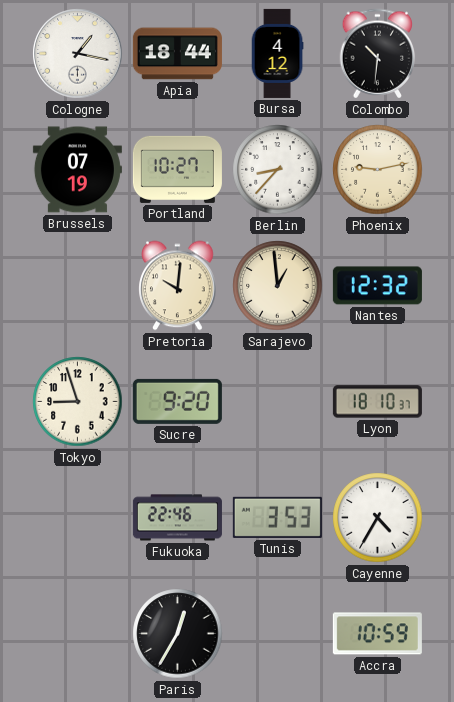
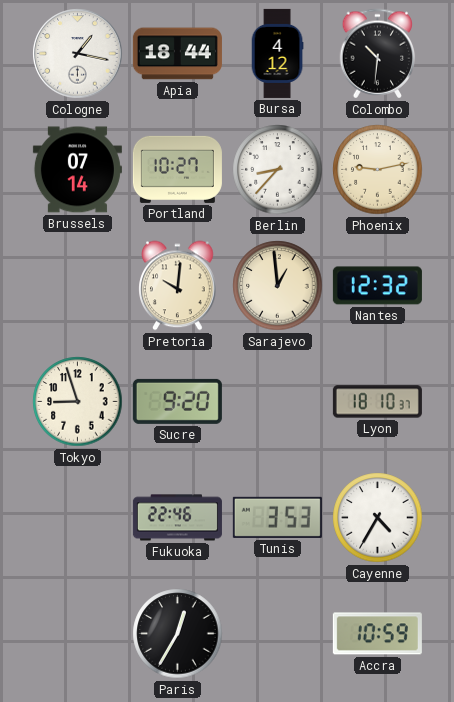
Brussels: 07:19 -> 07:14 (77, 170)
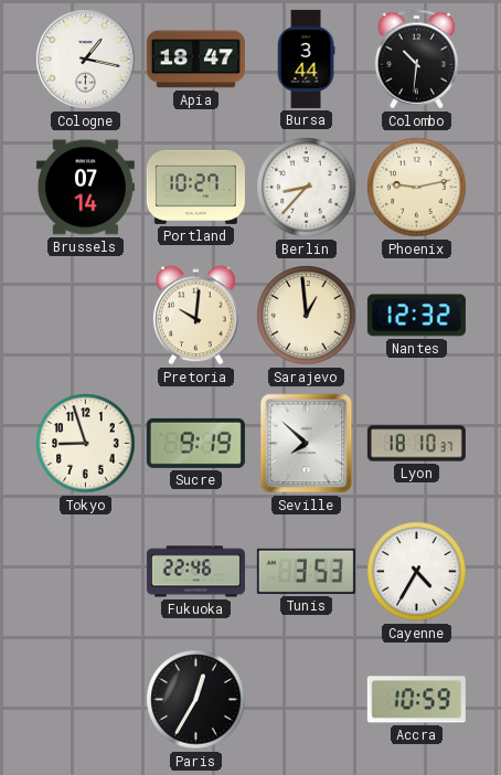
Apia: 18:44 -> 18:47 (195, 60)
Bursa: 4:12 -> 3:44 (306, 59)
Sucre: 9:20 -> 9:19 (195, 443)
Seville: none -> 7:52 (307, 444)
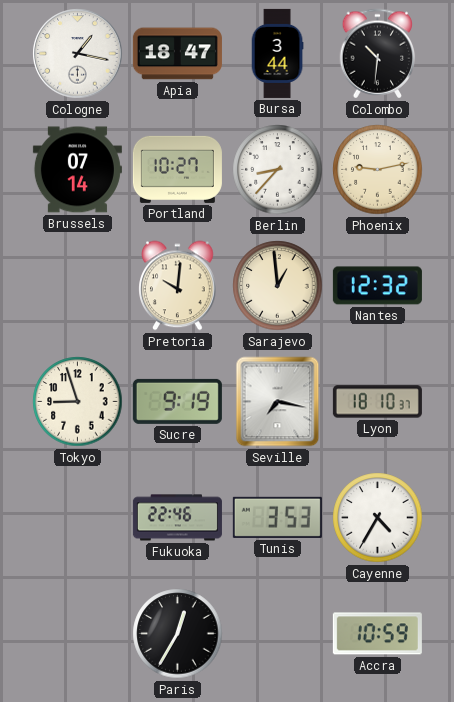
Seville: 7:52 -> 7:17 (278, 402)
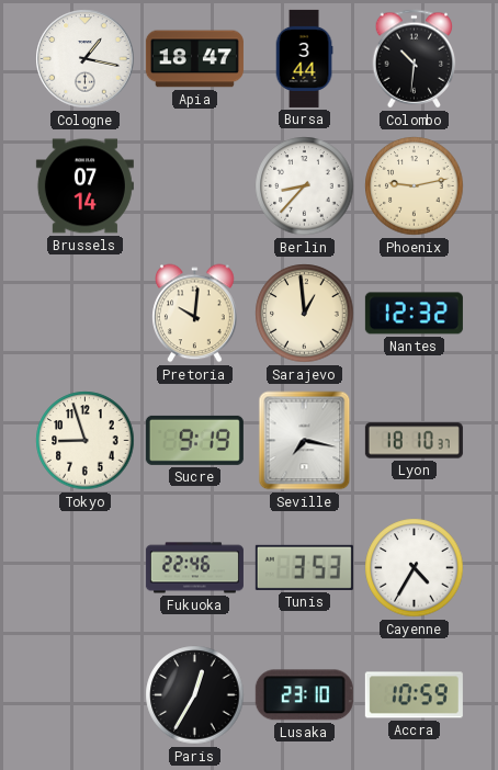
Portland: 10:27 -> none (177, 169)
Lusaka: none -> 23:10 (304, 695)
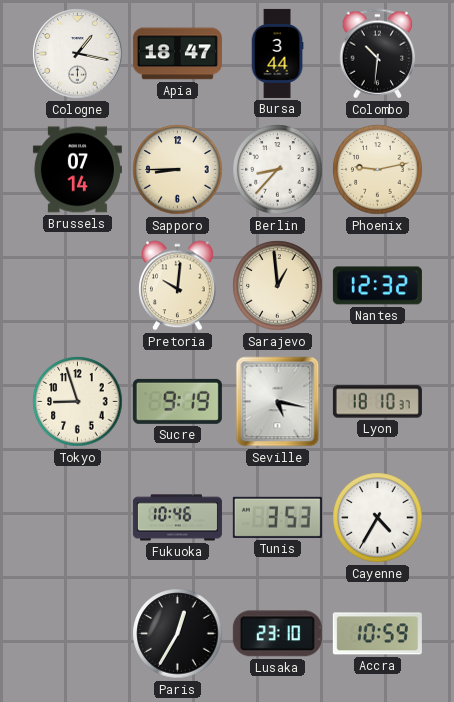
Sapporo: none -> 8:45 (178, 170)
Seville: 7:17 -> 5:17 (278, 402)
Fukuoka: 22:46 -> 10:46 (177, 518)
